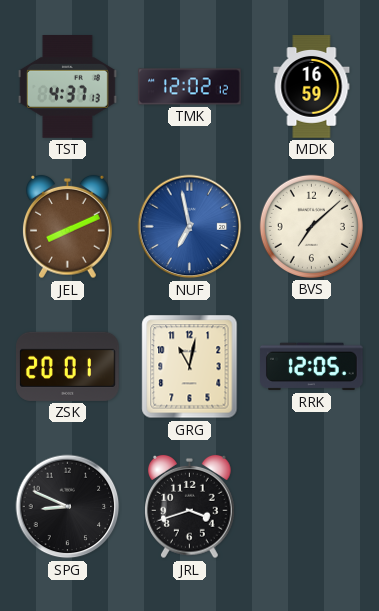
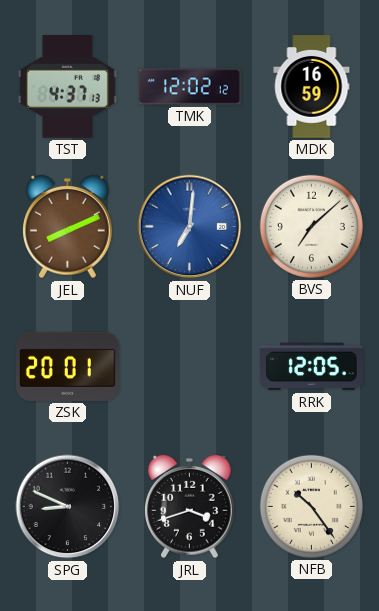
NUF: 6:58 -> 7:01 (190, 227)
GRG: 11:02 -> none (190, 367)
NFB: none -> 10:24 (311, 506)
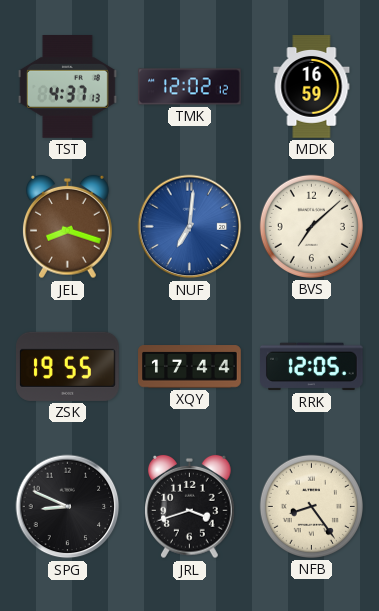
JEL: 8:11 -> 8:18 (68, 227)
ZSK: 20:01 -> 19:55 (68, 366)
XQY: none -> 17:44 (190, 367)
NFB: 10:24 -> 8:24 (311, 506)
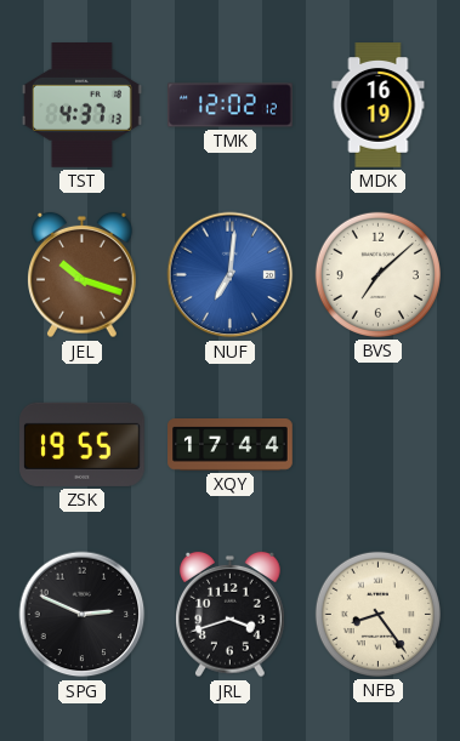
MDK: 16:59 -> 16:19 (379, 106)
JEL: 8:18 -> 10:18 (83, 275)
RRK: 12:05 -> none (312, 367)
SPG: 8:49 -> 2:49 (83, 615)
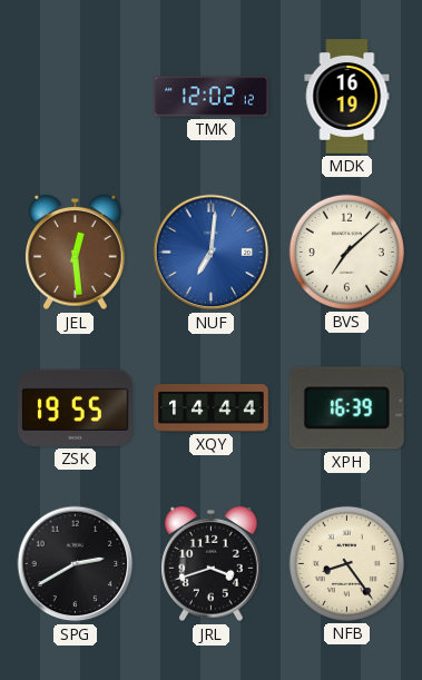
TST: 4:37 -> none (81, 106)
JEL: 10:18 -> 12:29 (76, 253)
XQY: 17:44 -> 14:44 (212, 408)
XPH: none -> 16:39 (346, 408)
SPG: 2:49 -> 2:40 (76, 564)
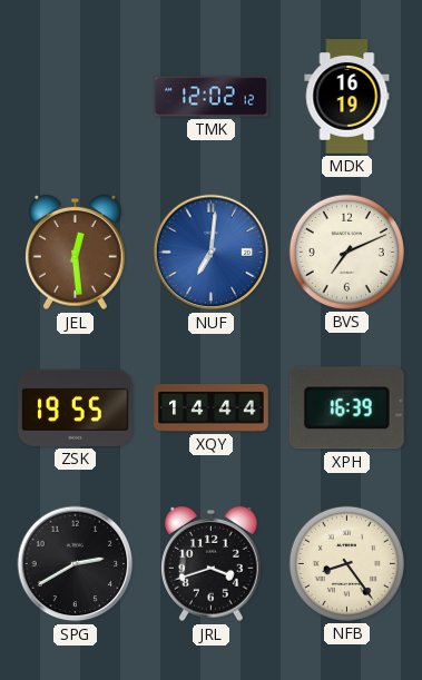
BVS: 7:08 -> 7:11 (346, 252)
